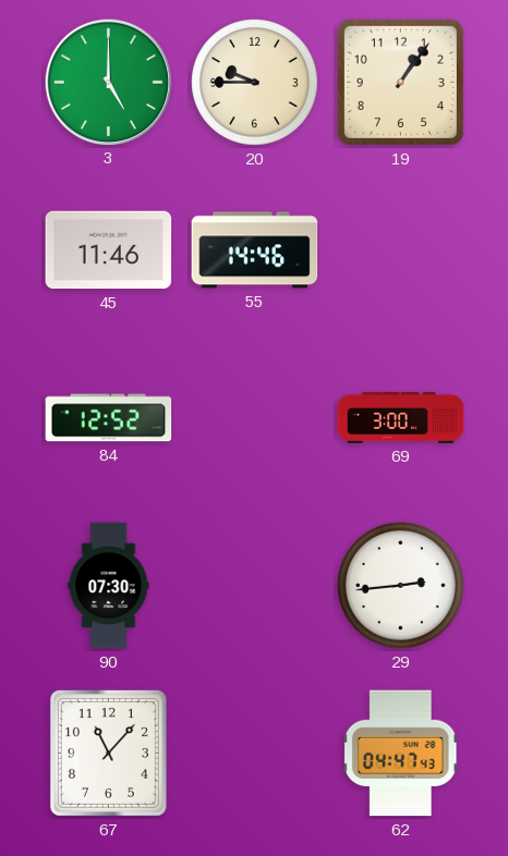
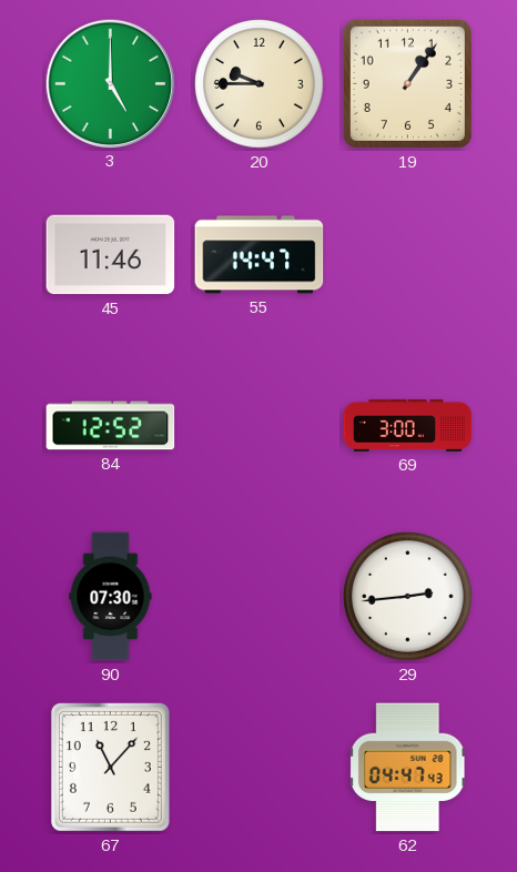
55: 14:46 -> 14:47 (260, 255)
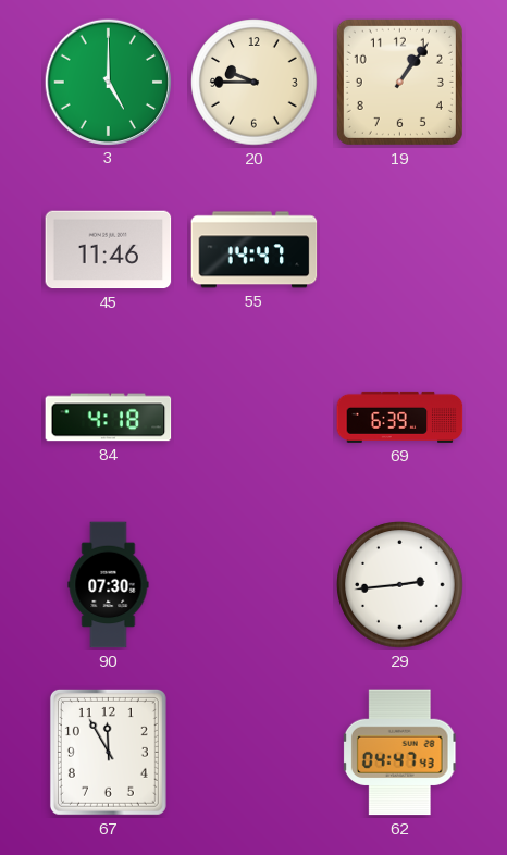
84: 12:52 -> 4:18 (109, 418)
69: 3:00 -> 6:39 (400, 417)
67: 11:07 -> 11:55 (108, 752)
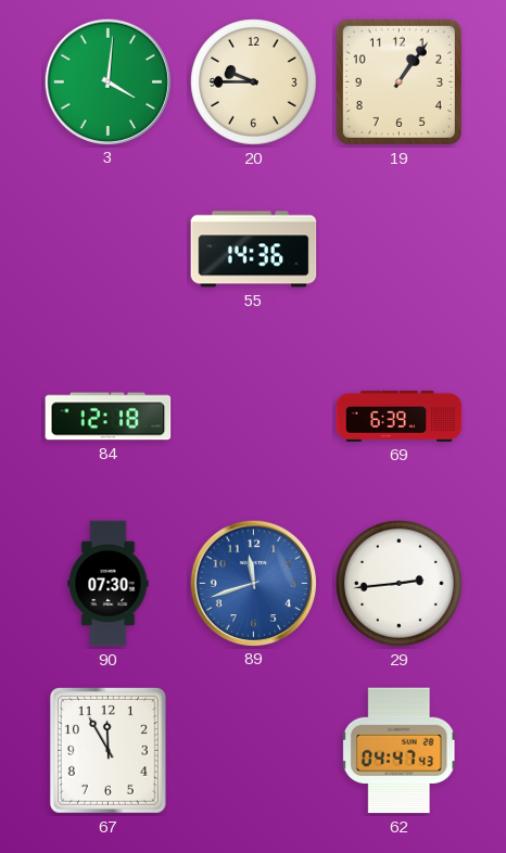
3: 5:00 -> 4:01 (107, 81)
45: 11:46 -> none (109, 250)
55: 14:47 -> 14:36 (254, 250)
84: 4:18 -> 12:18 (109, 417)
89: none -> 11:42 (253, 583)
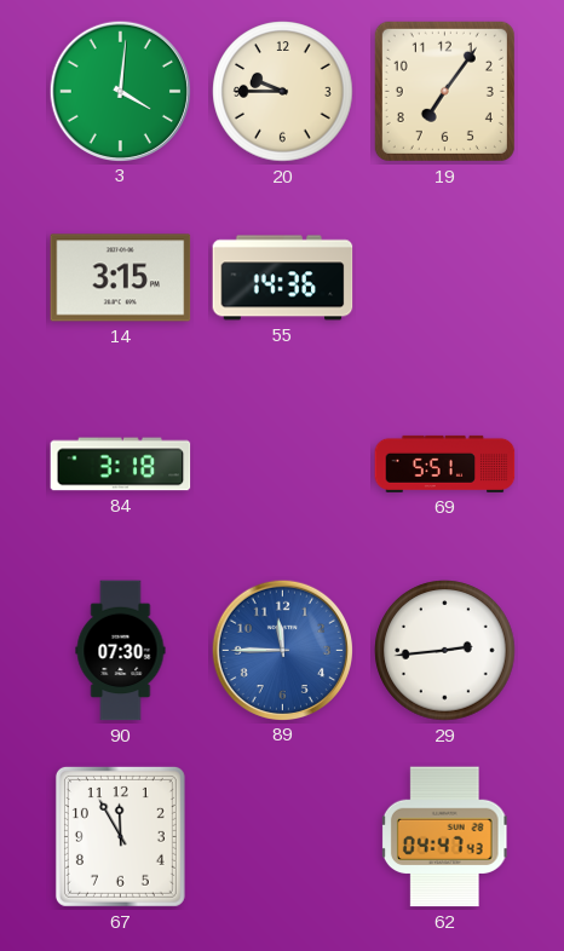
19: 1:06 -> 7:06 (444, 91)
14: none -> 3:15 (121, 278)
84: 12:18 -> 3:18 (121, 465)
69: 6:39 -> 5:51 (445, 463)
89: 11:42 -> 11:45 (282, 650)
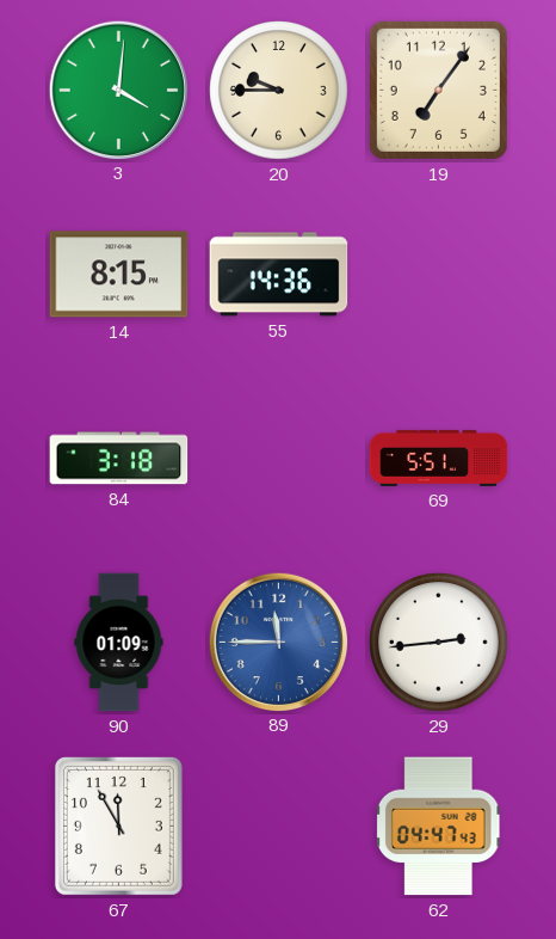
14: 3:15 -> 8:15 (119, 275)
90: 07:30 -> 01:09 (119, 643)
